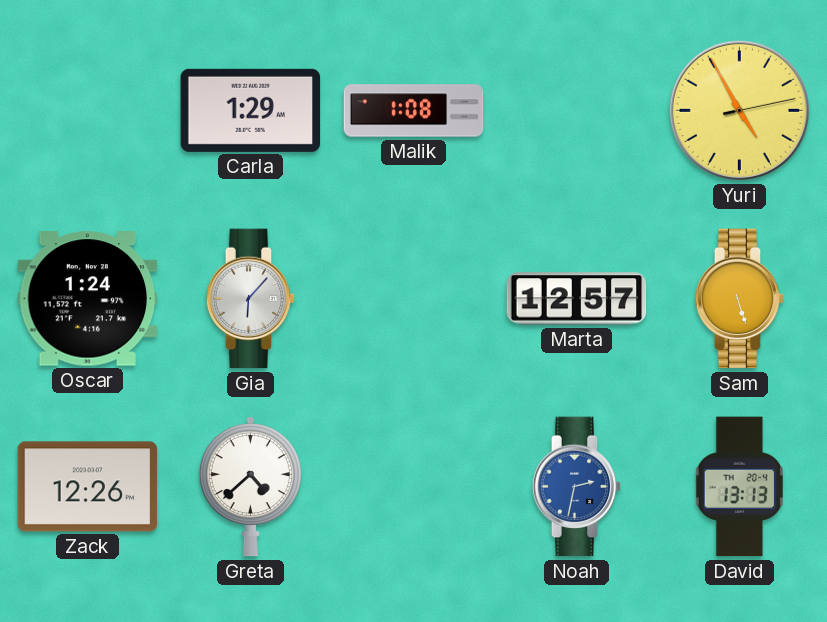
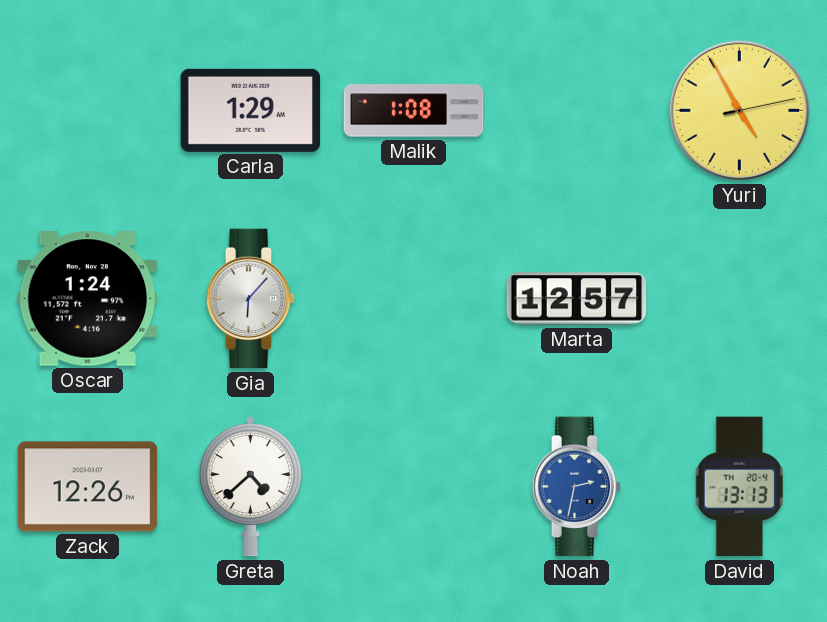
Sam: 5:27 -> none (740, 299)
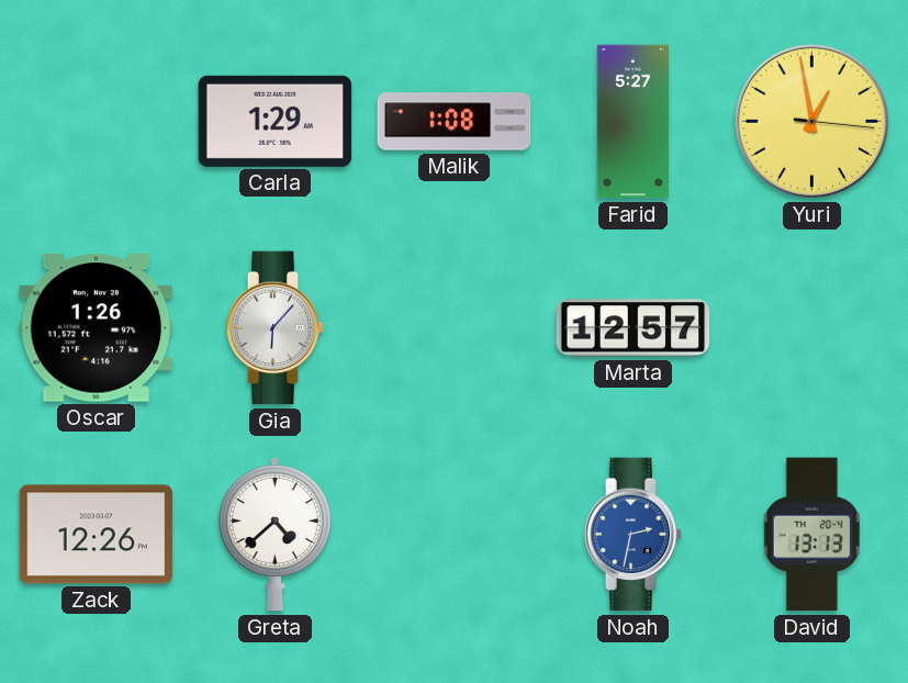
Farid: none -> 5:27 (632, 122)
Yuri: 4:55 -> 12:58 (811, 121)
Oscar: 1:24 -> 1:26 (97, 328)
